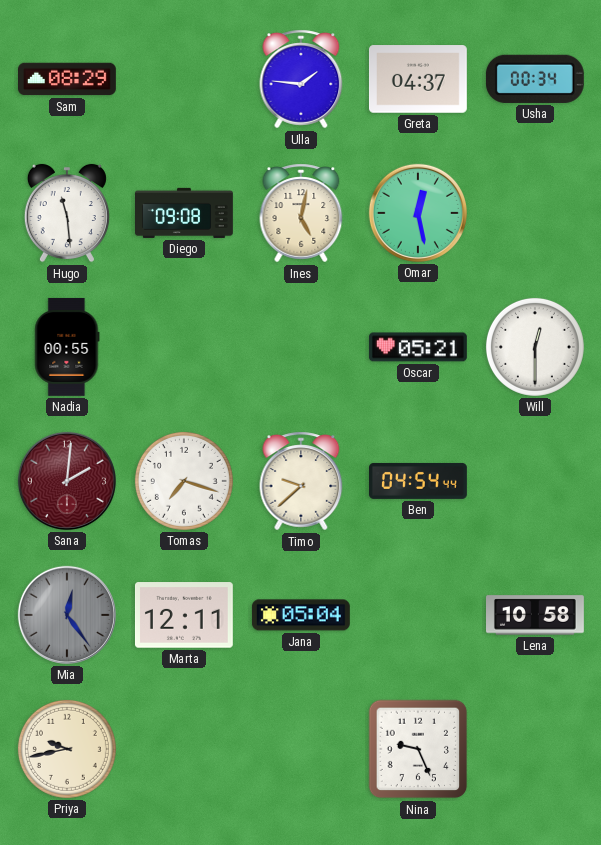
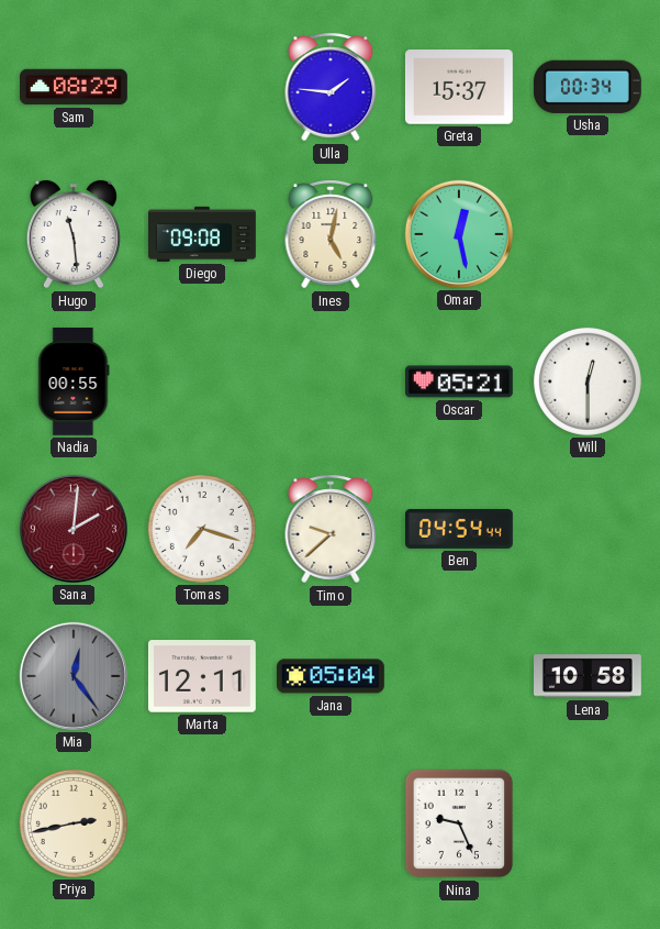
Greta: 04:37 -> 15:37 (459, 87)
Priya: 9:43 -> 2:43 (74, 823)
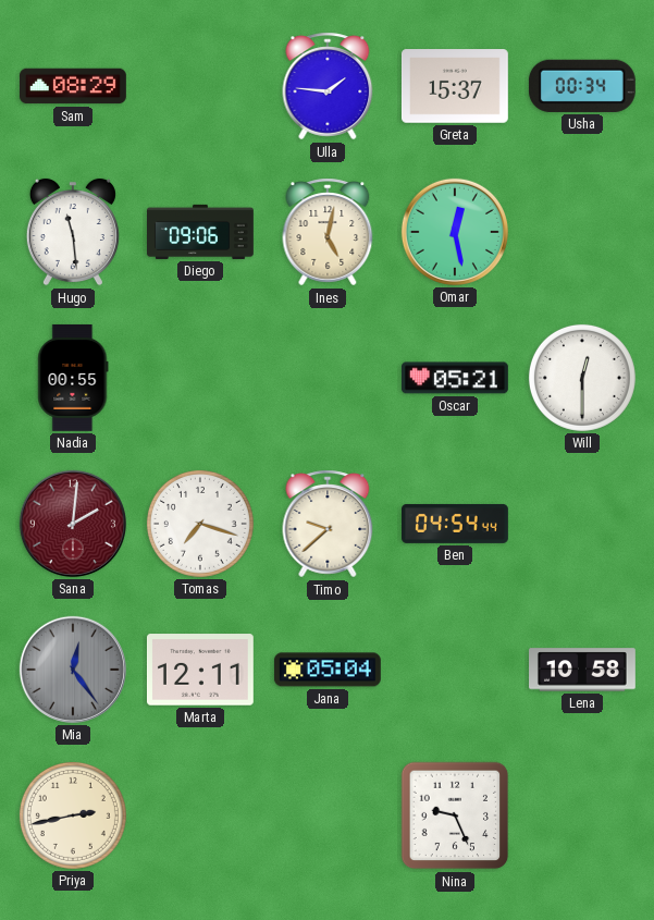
Diego: 09:08 -> 09:06 (201, 232)
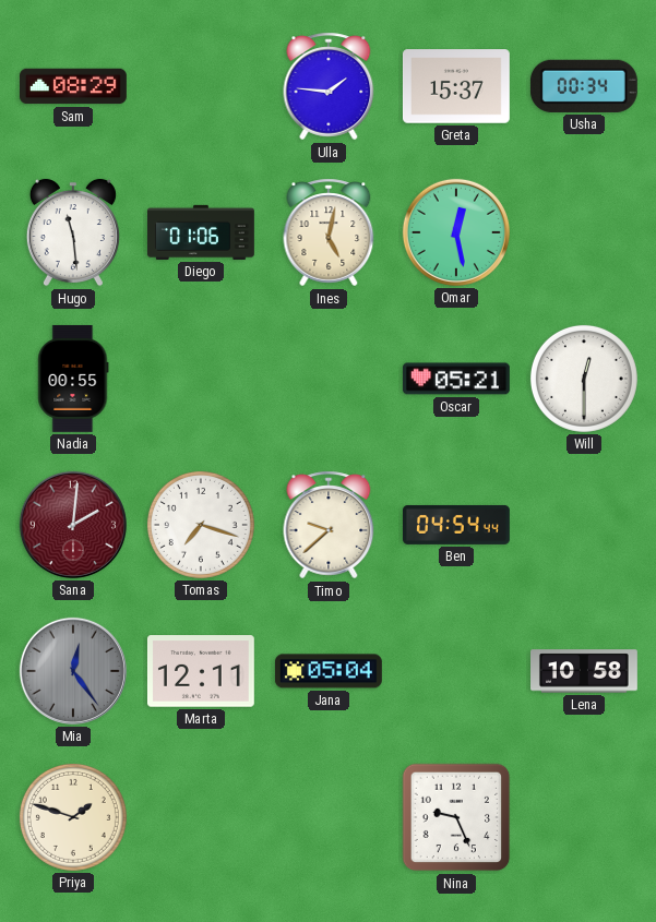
Diego: 09:06 -> 01:06 (202, 232)
Priya: 2:43 -> 1:48 (73, 817)
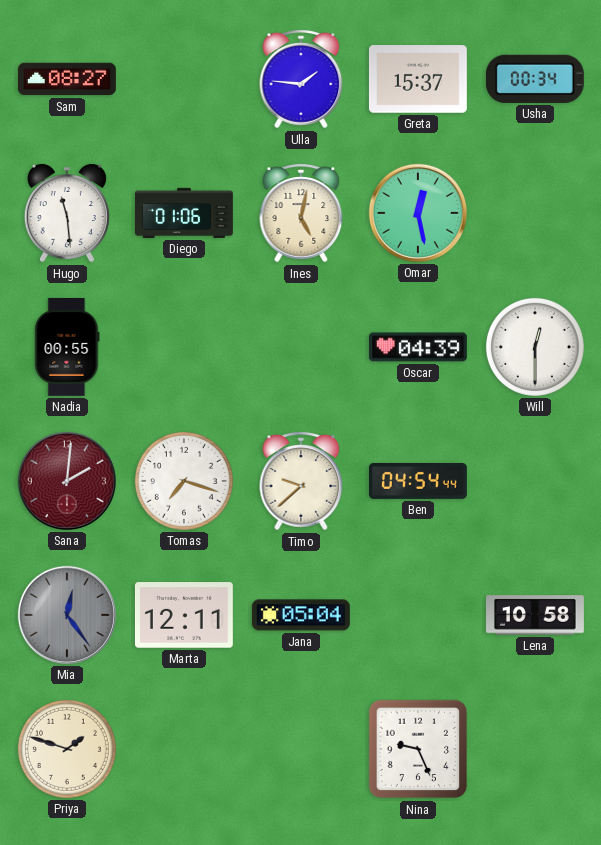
Sam: 08:29 -> 08:27 (68, 79)
Oscar: 05:21 -> 04:39 (418, 347)
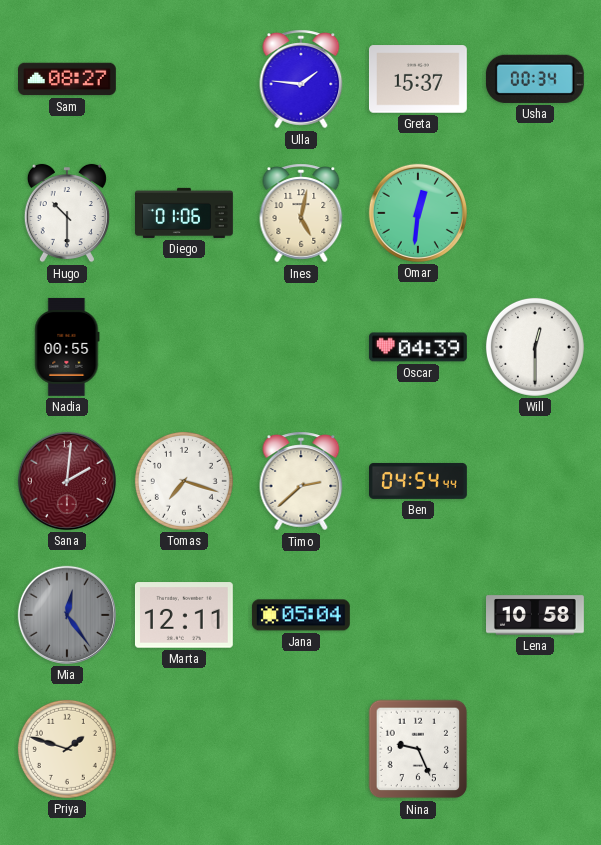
Hugo: 11:29 -> 10:30 (67, 213)
Omar: 12:28 -> 12:31 (418, 213)
Timo: 9:38 -> 2:38 (301, 481)
